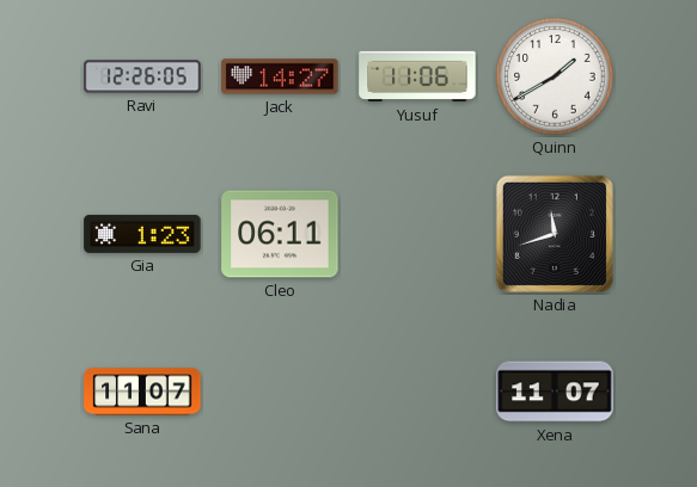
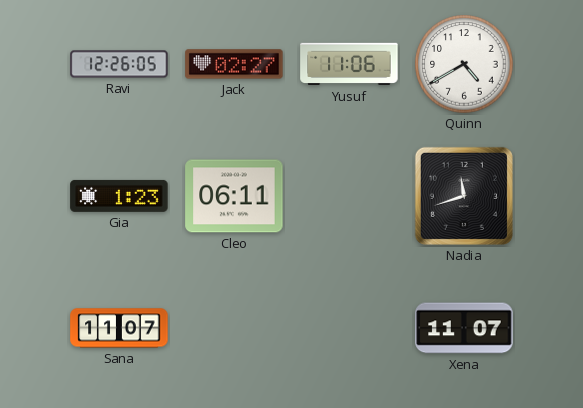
Jack: 14:27 -> 02:27 (234, 64)
Quinn: 1:40 -> 4:40 (464, 64)
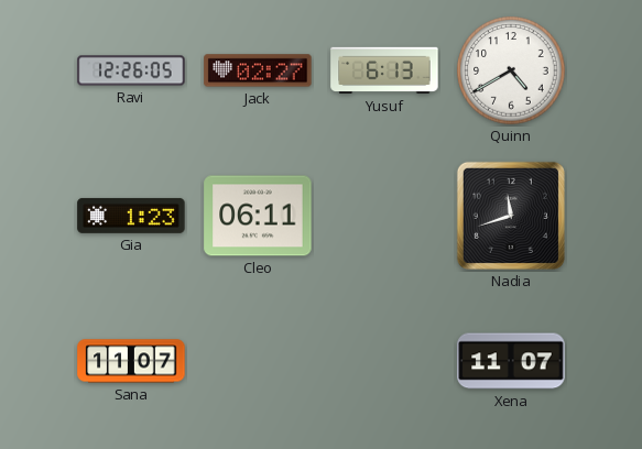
Yusuf: 11:06 -> 6:13 (384, 70)
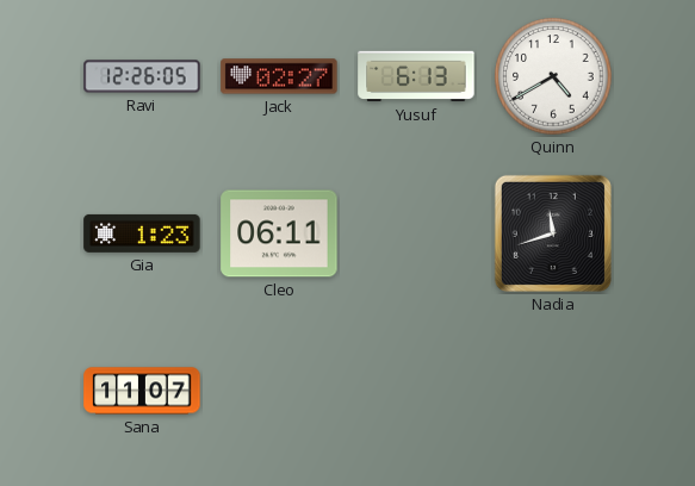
Xena: 11:07 -> none (511, 361)
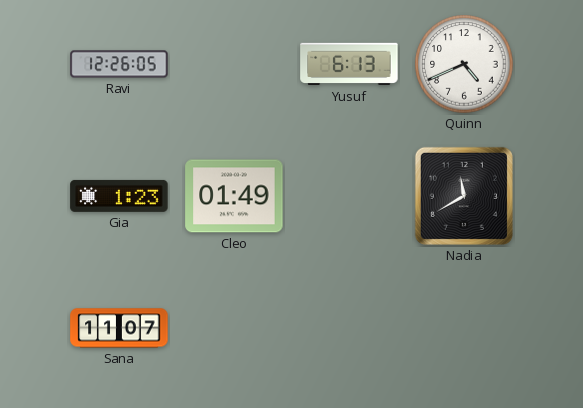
Jack: 02:27 -> none (279, 76)
Quinn: 4:40 -> 4:41 (464, 64)
Cleo: 06:11 -> 01:49 (234, 196)
Nadia: 11:42 -> 11:40 (464, 196)
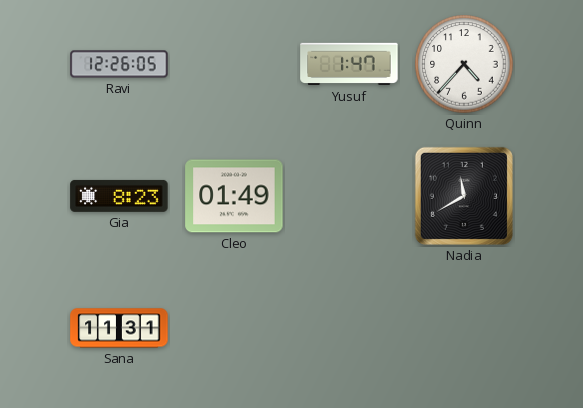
Yusuf: 6:13 -> 1:47 (349, 64)
Quinn: 4:41 -> 4:37 (464, 64)
Gia: 1:23 -> 8:23 (119, 196)
Sana: 11:07 -> 11:31 (119, 328)
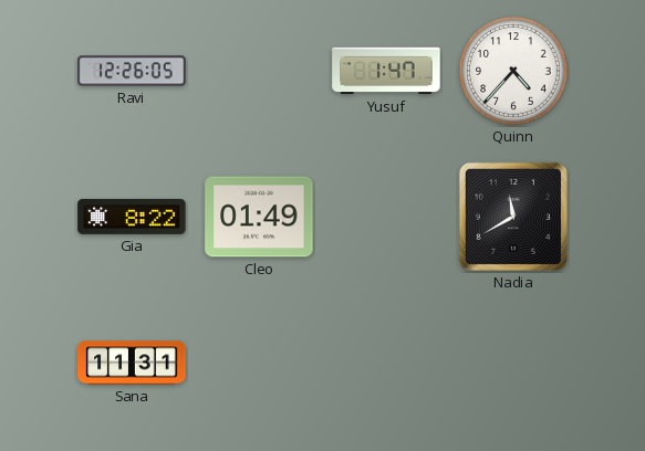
Gia: 8:23 -> 8:22 (132, 217)
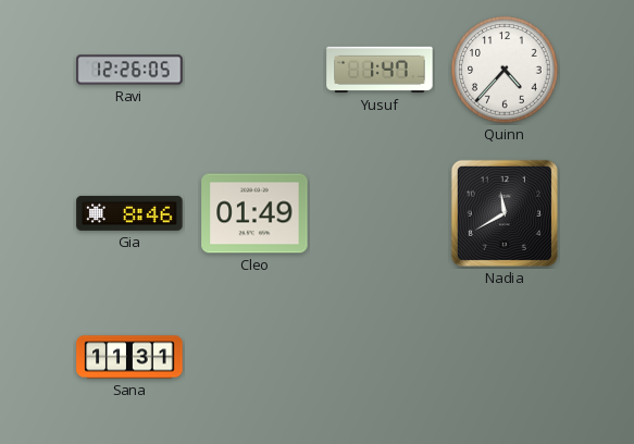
Gia: 8:22 -> 8:46 (129, 213)
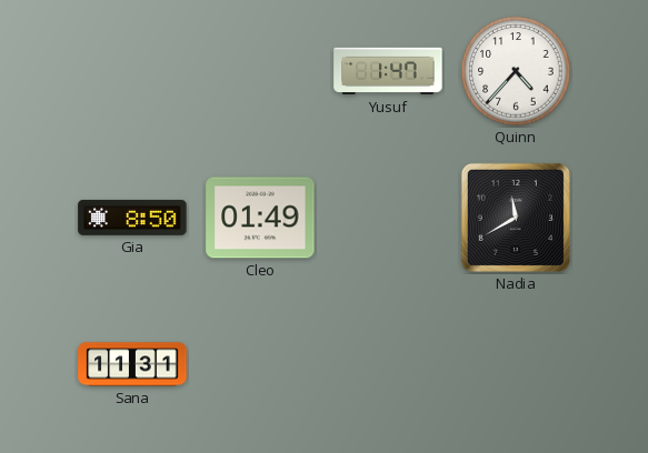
Ravi: 12:26 -> none (129, 70)
Gia: 8:46 -> 8:50 (132, 218)
